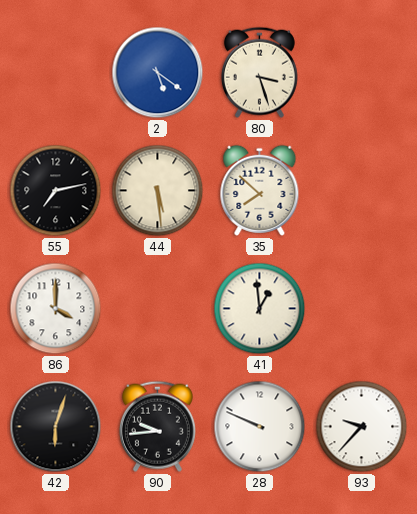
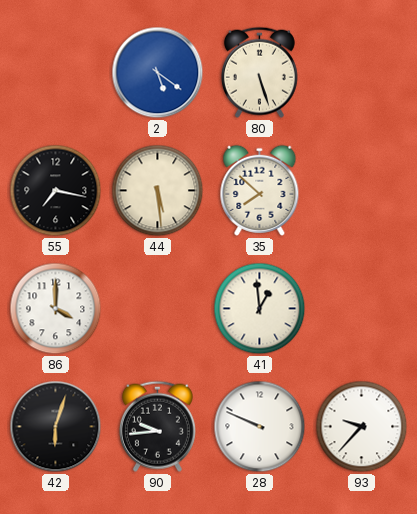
80: 3:27 -> 5:27 (259, 72)
55: 7:13 -> 7:17 (56, 191)
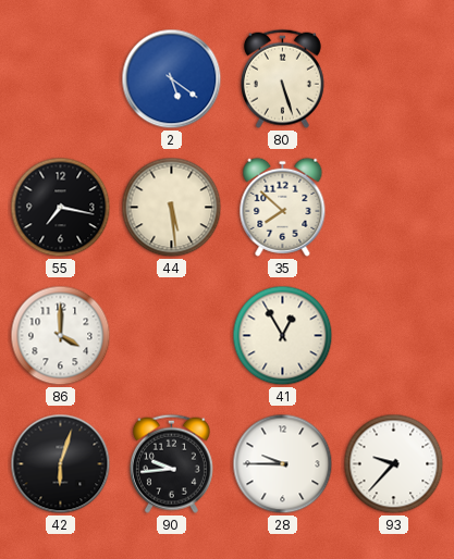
41: 12:59 -> 12:55 (283, 336)
28: 9:49 -> 9:45 (283, 464)
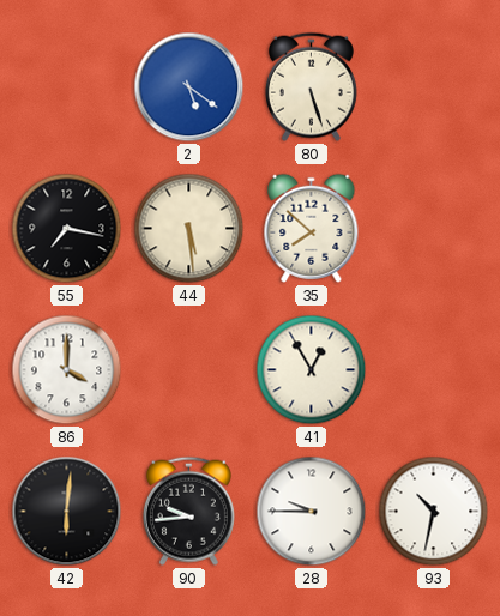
42: 6:03 -> 6:01 (67, 512)
93: 9:37 -> 10:32 (434, 512)
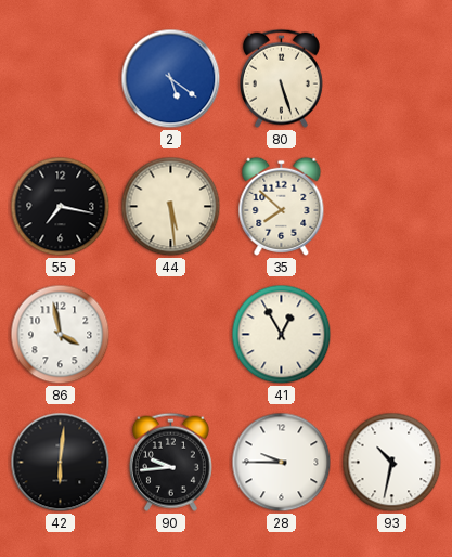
86: 4:00 -> 3:58 (61, 335)
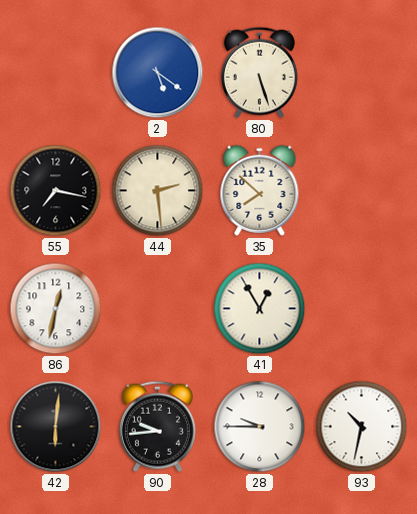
44: 5:29 -> 2:29 (158, 191)
86: 3:58 -> 12:32 (56, 309)
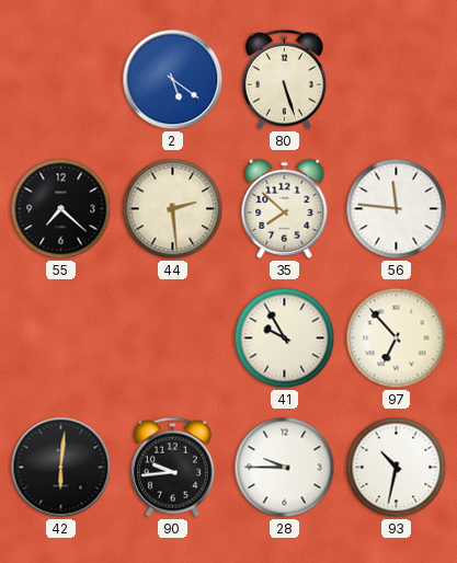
55: 7:17 -> 7:22 (61, 209)
56: none -> 11:46 (397, 209)
86: 12:32 -> none (56, 309)
41: 12:55 -> 9:55 (285, 338)
97: none -> 6:53 (397, 338)
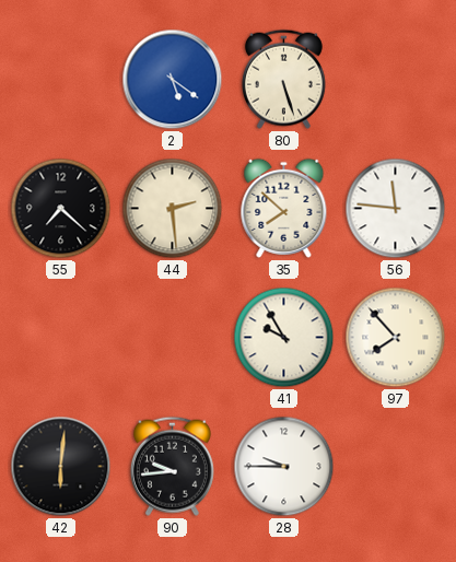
97: 6:53 -> 7:53 (396, 338)
93: 10:32 -> none (397, 468)
